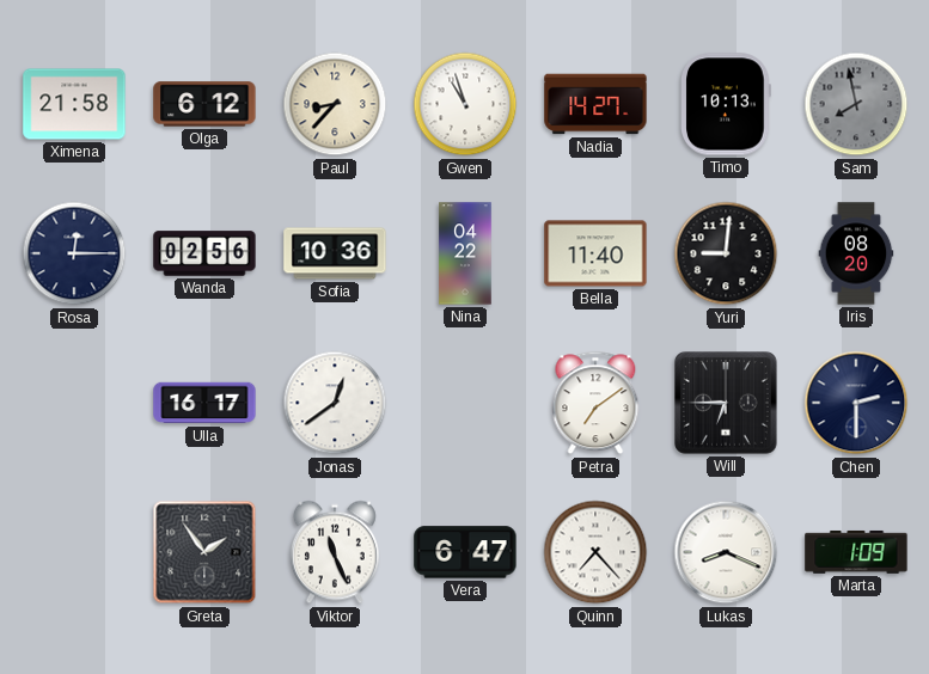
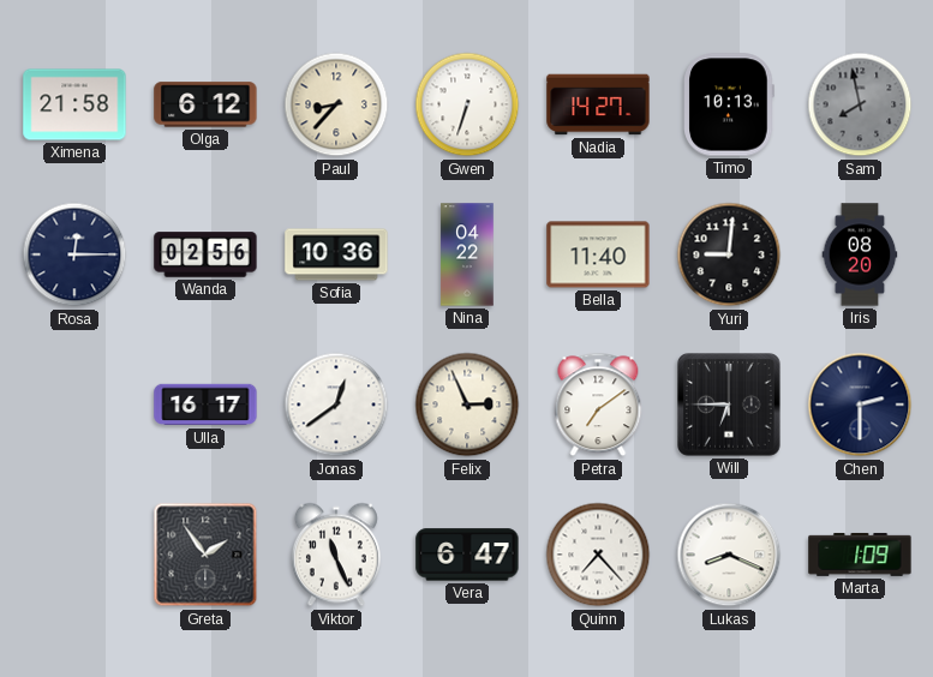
Gwen: 10:57 -> 6:33 (467, 104)
Felix: none -> 2:56 (467, 405)
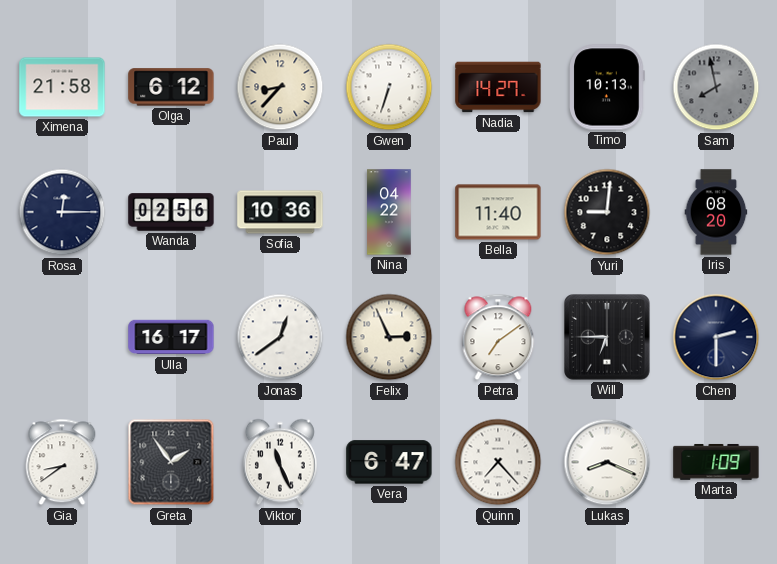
Gia: none -> 8:39 (62, 462)
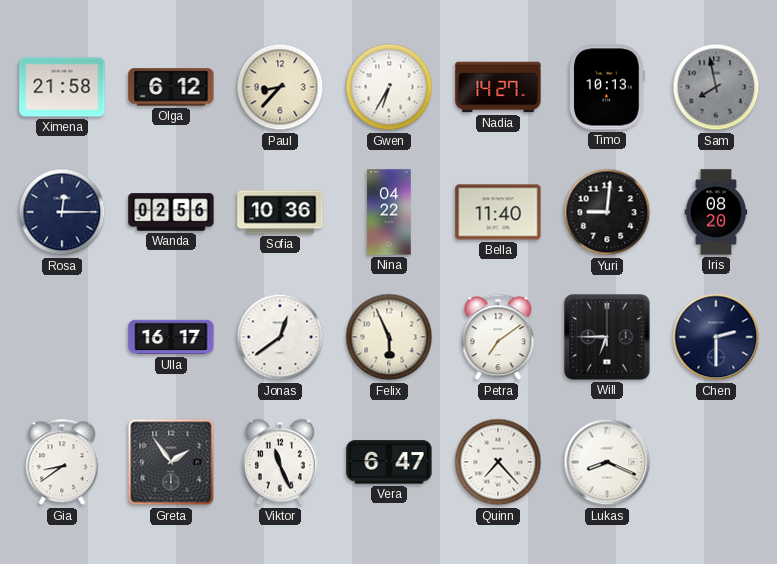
Gwen: 6:33 -> 6:35 (389, 87)
Felix: 2:56 -> 5:56 (389, 337)
Marta: 1:09 -> none (716, 462)
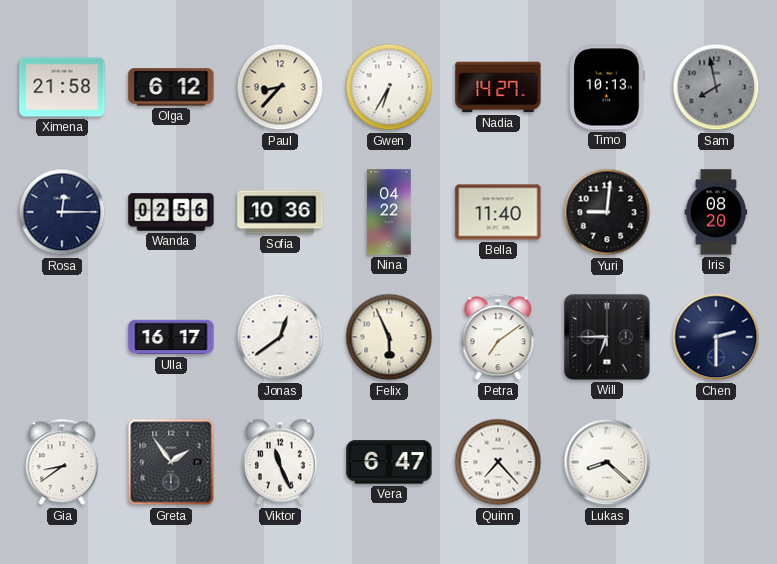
Lukas: 8:19 -> 8:22 (607, 462)
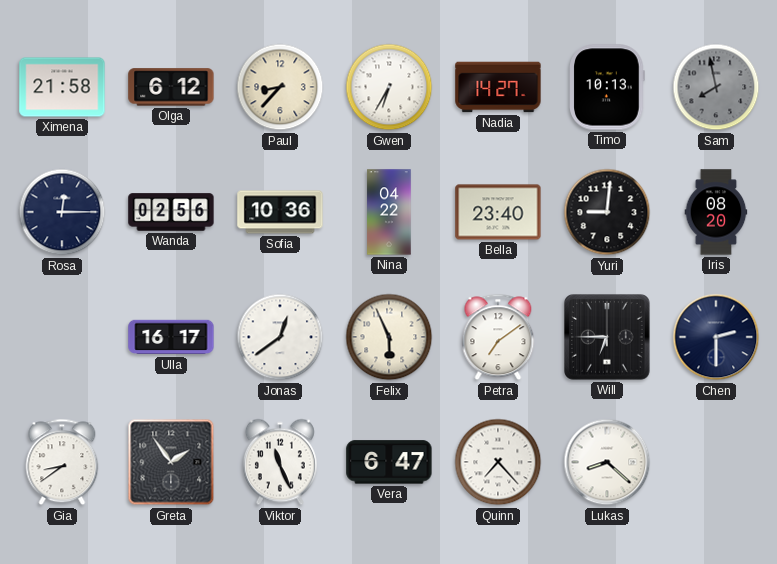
Bella: 11:40 -> 23:40 (498, 212)
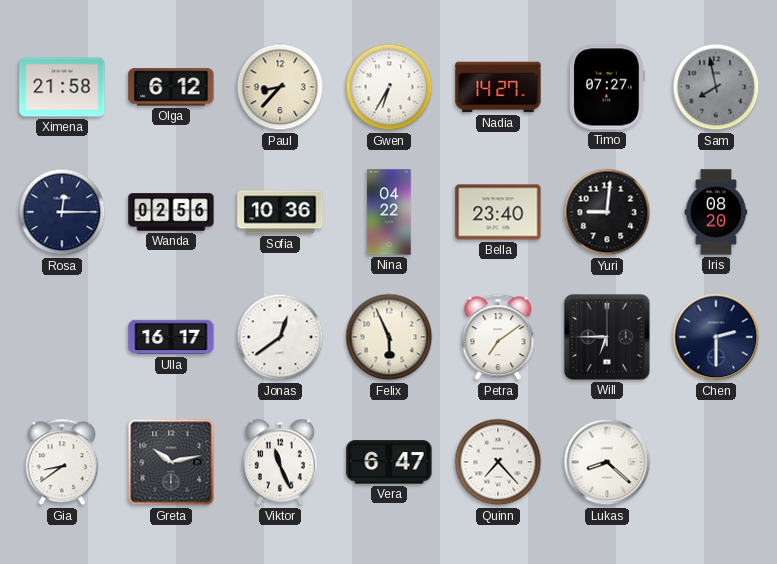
Timo: 10:13 -> 07:27 (607, 87)
Greta: 1:54 -> 10:13 (171, 462)
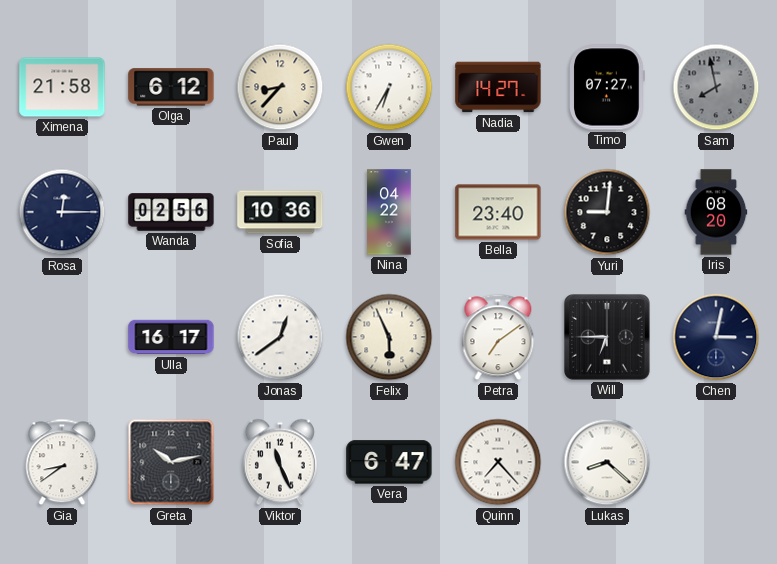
Chen: 2:30 -> 3:02 (716, 337)
